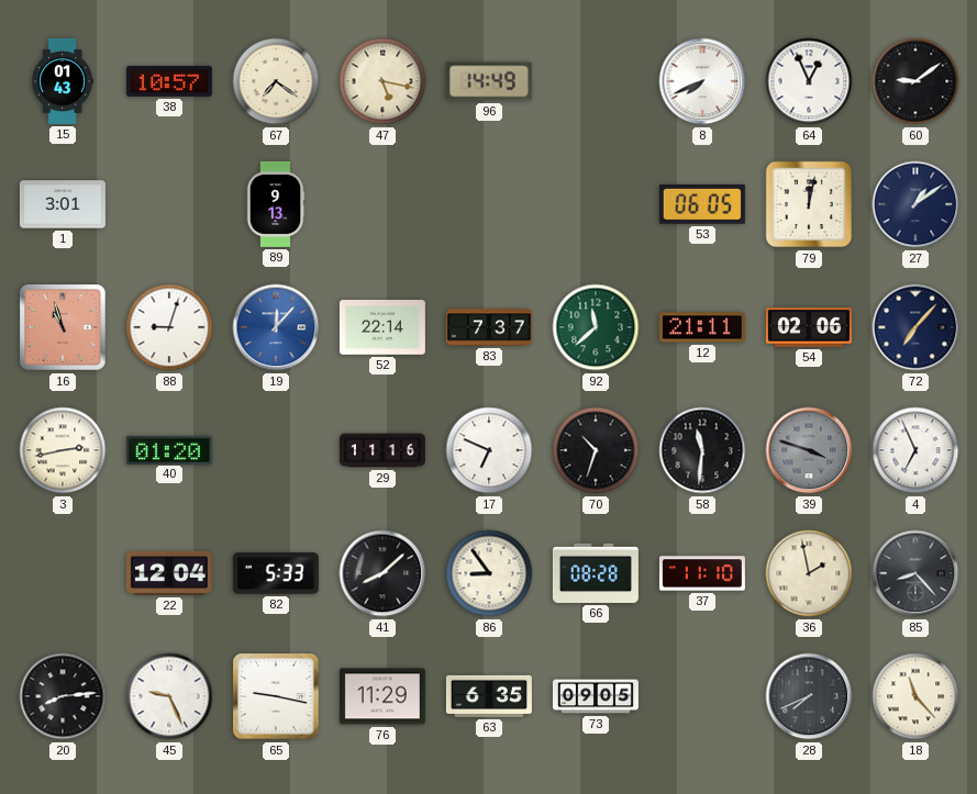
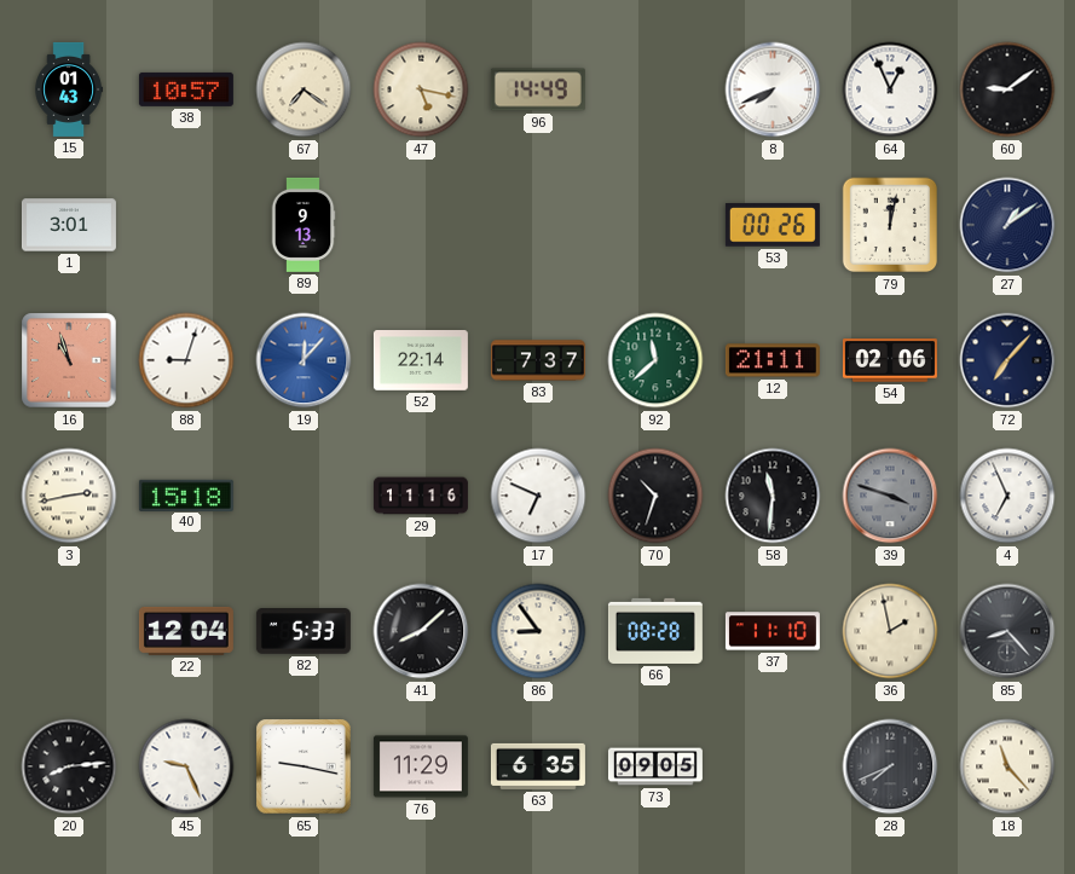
53: 06:05 -> 00:26 (773, 225)
40: 01:20 -> 15:18 (186, 494)
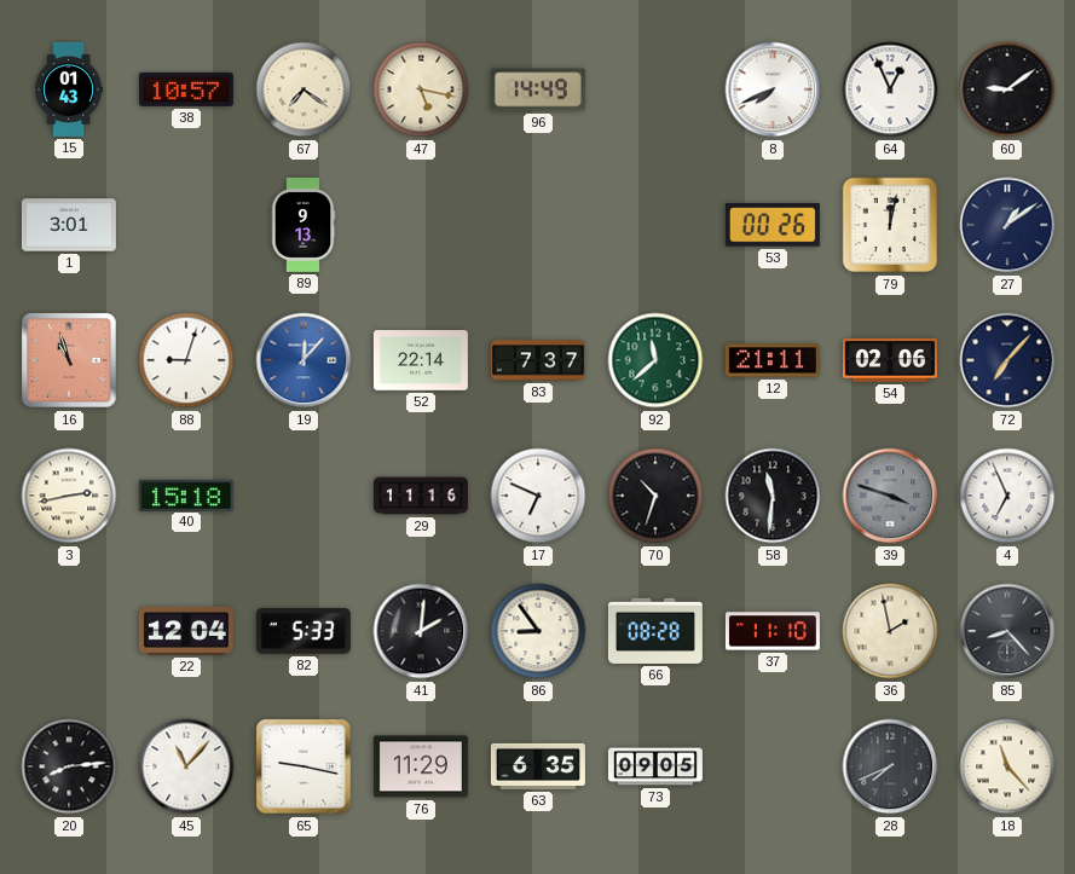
41: 8:08 -> 2:01 (421, 631)
45: 9:26 -> 11:07 (186, 766)
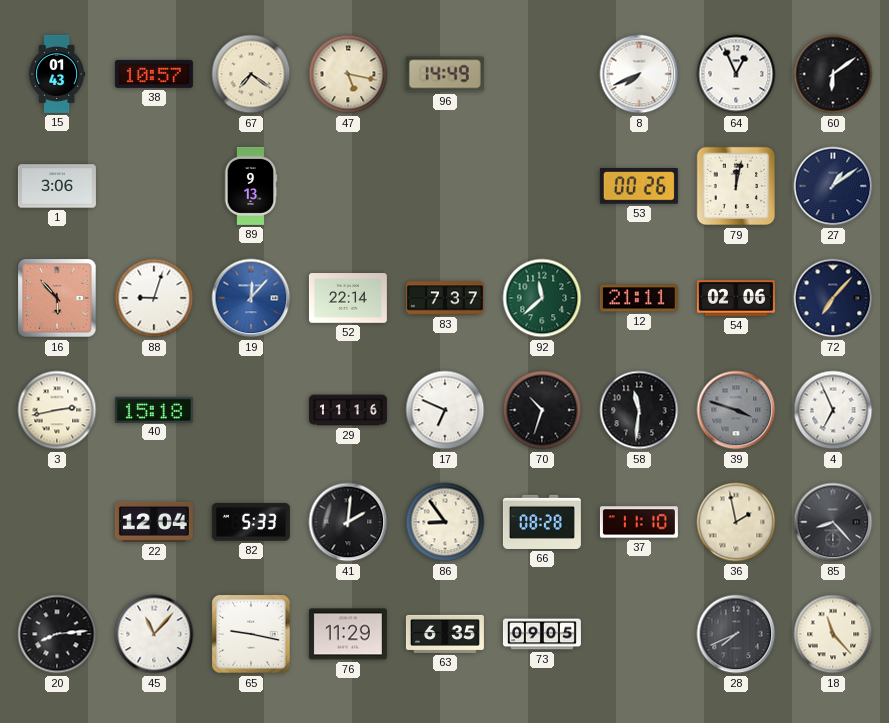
60: 9:09 -> 6:09 (833, 74)
1: 3:01 -> 3:06 (57, 186)
16: 10:57 -> 5:53 (57, 298)
